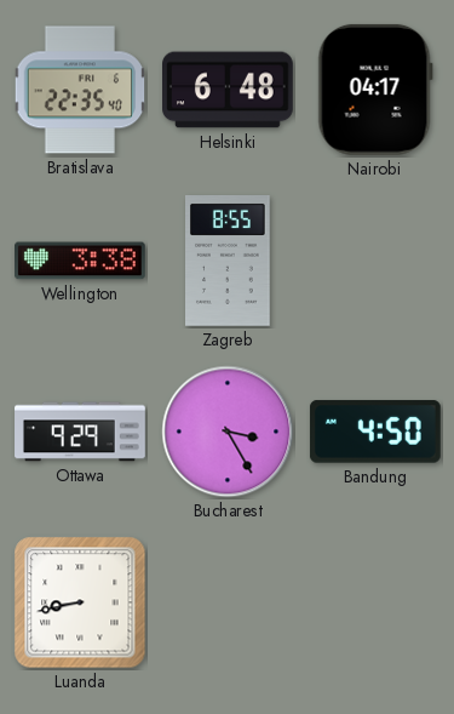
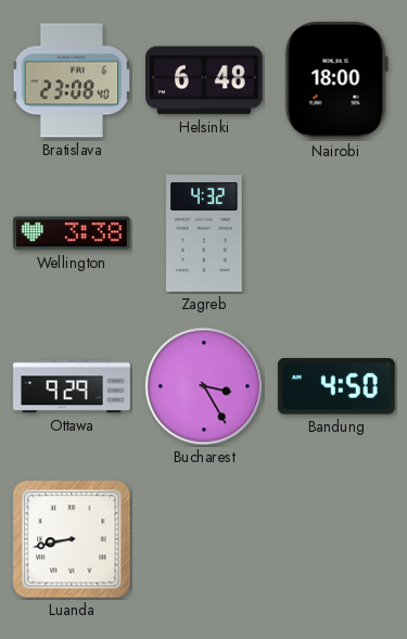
Bratislava: 22:35 -> 23:08 (72, 80)
Nairobi: 04:17 -> 18:00 (336, 80)
Zagreb: 8:55 -> 4:32 (204, 234)
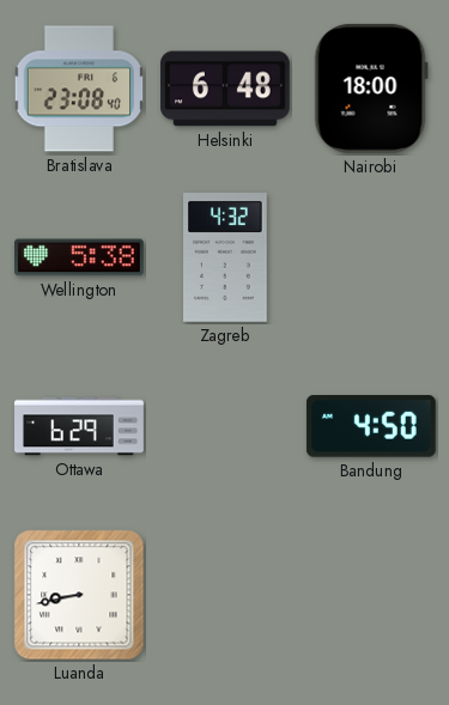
Wellington: 3:38 -> 5:38 (80, 257)
Ottawa: 9:29 -> 6:29 (79, 426)
Bucharest: 3:25 -> none (204, 386)
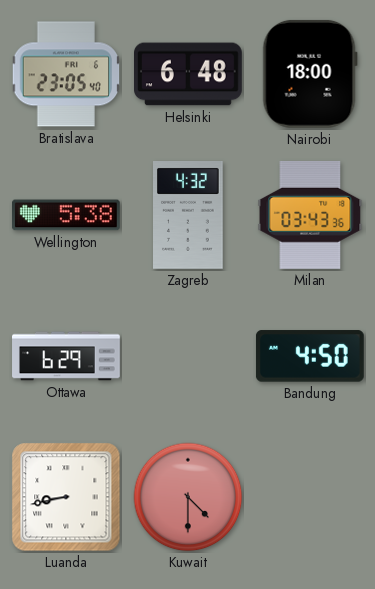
Bratislava: 23:08 -> 23:05 (66, 74)
Milan: none -> 03:43 (310, 215)
Kuwait: none -> 4:30 (188, 497)
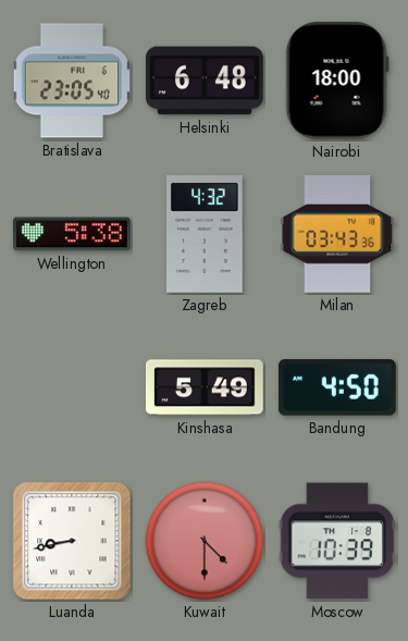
Ottawa: 6:29 -> none (66, 356)
Kinshasa: none -> 5:49 (205, 387)
Moscow: none -> 10:39 (337, 541)
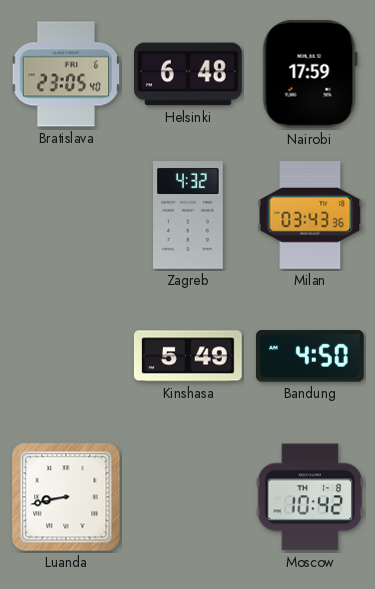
Nairobi: 18:00 -> 17:59 (310, 74)
Wellington: 5:38 -> none (73, 234)
Kuwait: 4:30 -> none (205, 541)
Moscow: 10:39 -> 10:42 (310, 497)
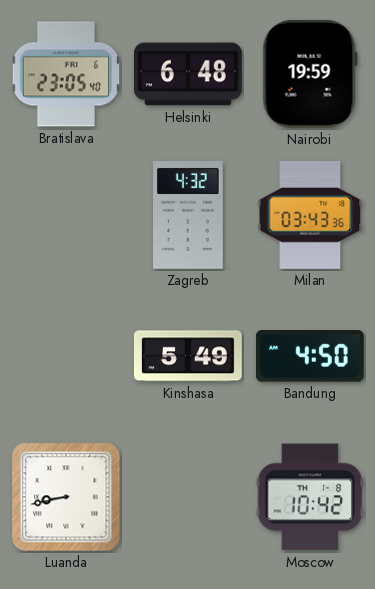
Nairobi: 17:59 -> 19:59 (310, 74)
